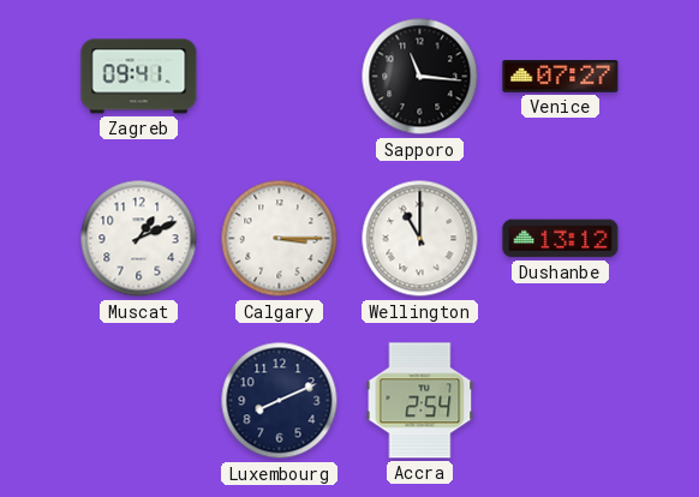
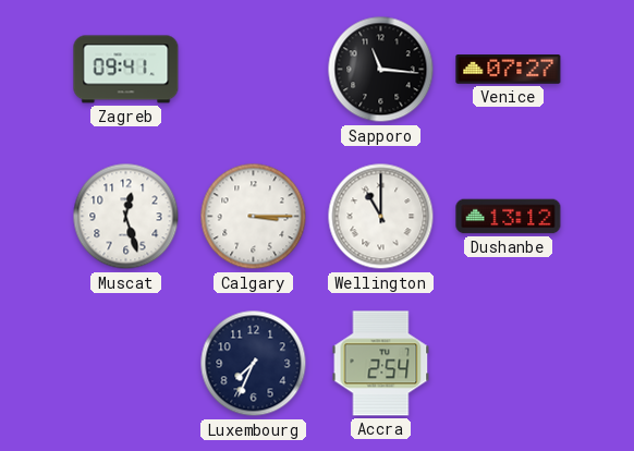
Muscat: 1:11 -> 12:27 (126, 217)
Luxembourg: 8:11 -> 7:34 (254, 364)
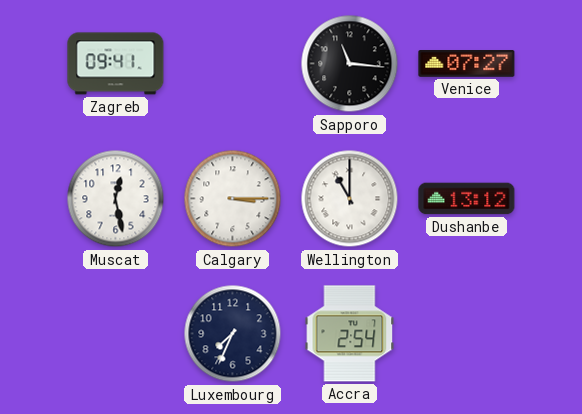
Muscat: 12:27 -> 12:28 (116, 199)
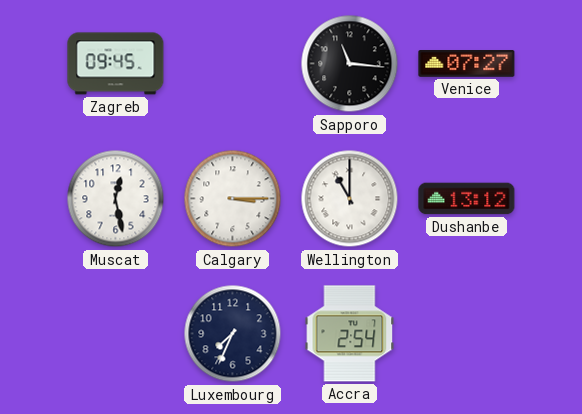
Zagreb: 09:41 -> 09:45 (116, 64)
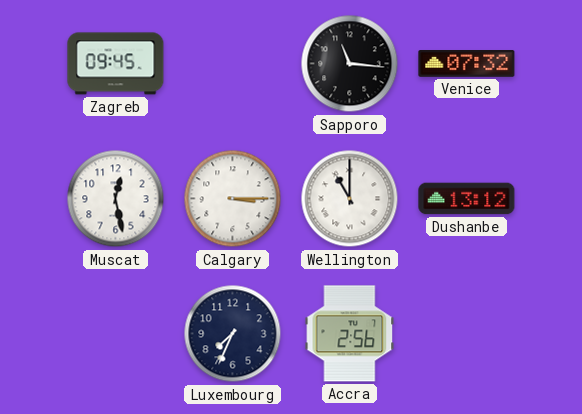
Venice: 07:27 -> 07:32 (467, 64)
Accra: 2:54 -> 2:56 (350, 334)
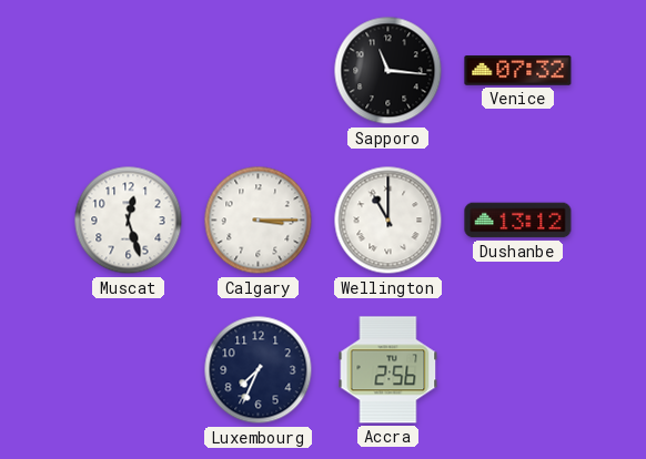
Zagreb: 09:45 -> none (116, 64)
Muscat: 12:28 -> 12:27 (129, 221)
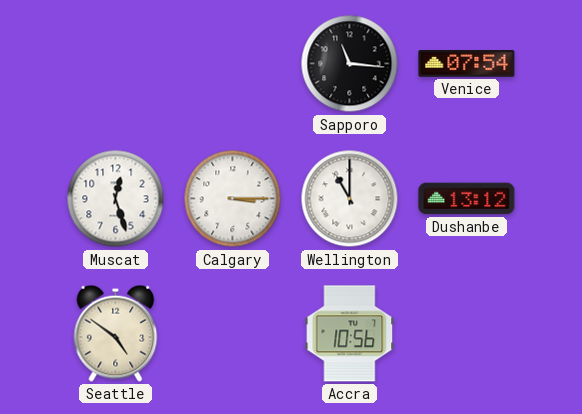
Venice: 07:32 -> 07:54 (467, 64)
Seattle: none -> 4:51 (116, 333)
Luxembourg: 7:34 -> none (259, 370)
Accra: 2:56 -> 10:56 (350, 334)
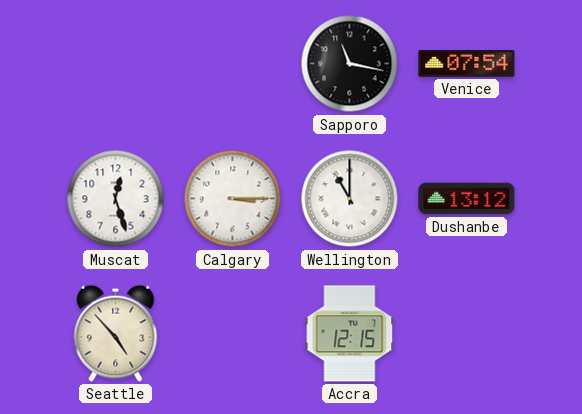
Sapporo: 11:16 -> 11:17 (350, 64)
Seattle: 4:51 -> 4:53 (116, 333)
Accra: 10:56 -> 12:15 (350, 334)
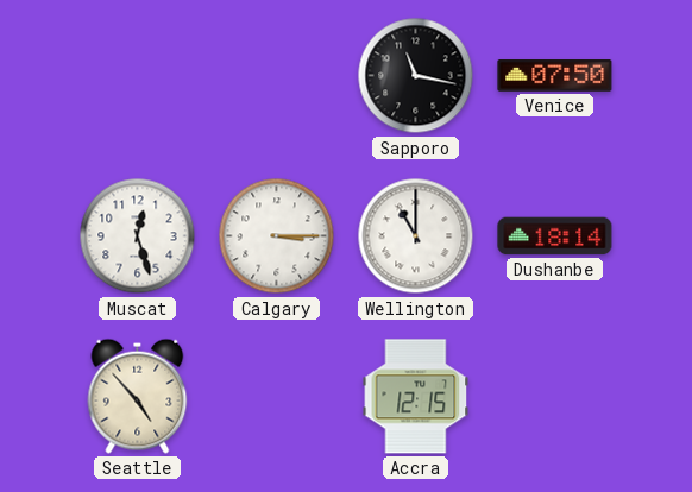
Venice: 07:54 -> 07:50 (555, 76)
Dushanbe: 13:12 -> 18:14 (555, 236)
